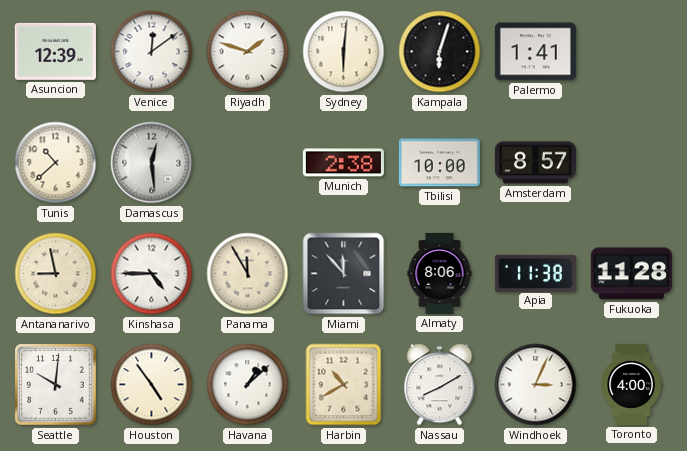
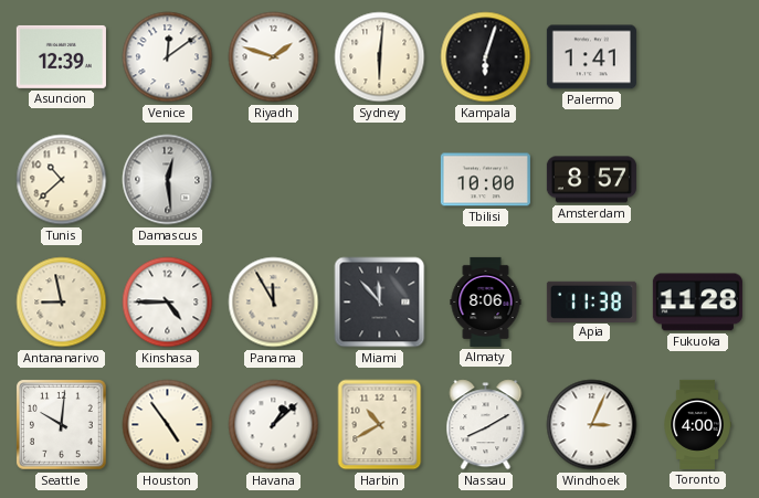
Munich: 2:38 -> none (343, 163)
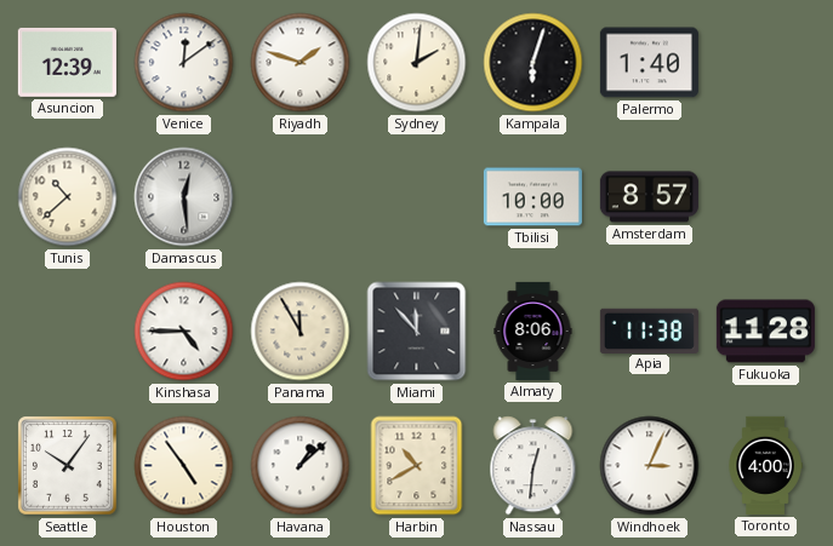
Sydney: 6:01 -> 2:01 (417, 63)
Palermo: 1:41 -> 1:40 (649, 63)
Antananarivo: 8:58 -> none (62, 303)
Seattle: 10:01 -> 10:06 (68, 466)
Nassau: 8:10 -> 12:31 (534, 466)
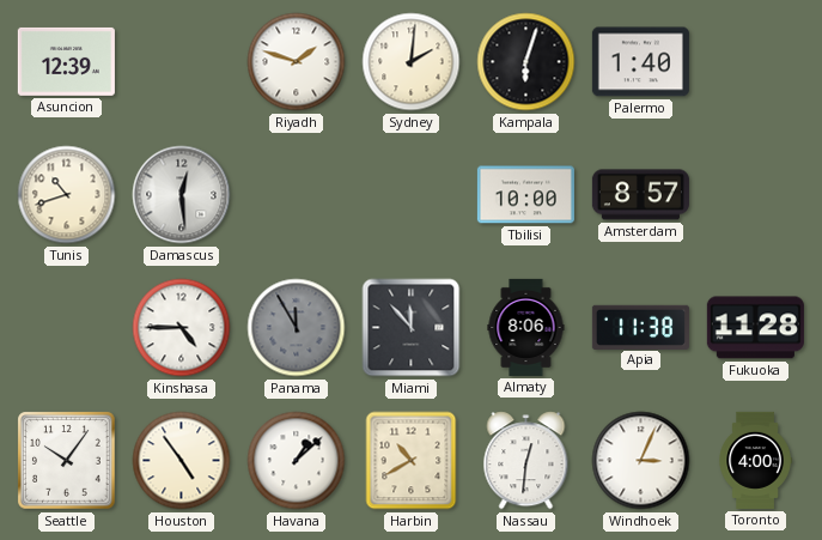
Venice: 12:09 -> none (184, 63)
Tunis: 10:38 -> 10:42 (67, 195)
Panama dial: cream -> grey (297, 328)
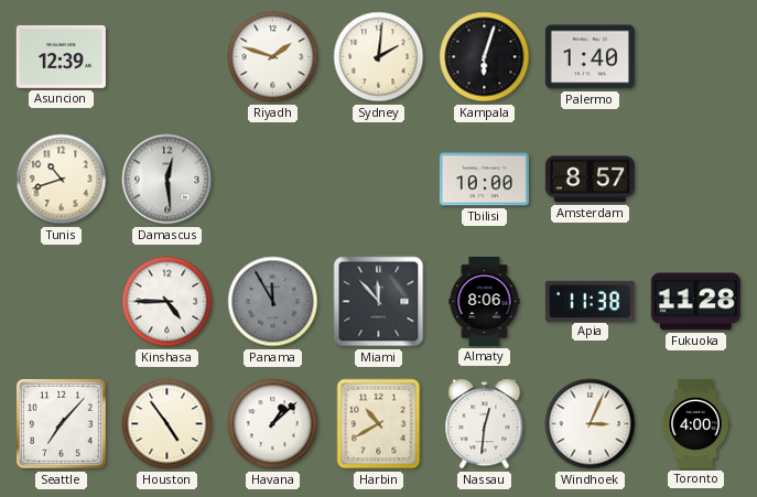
Seattle: 10:06 -> 7:07 (62, 424)
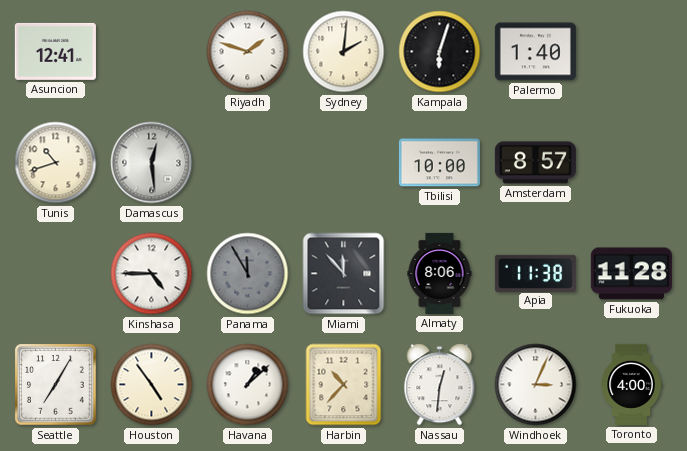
Asuncion: 12:39 -> 12:41 (55, 51)
Seattle: 7:07 -> 7:05 (56, 385)
Harbin: 10:40 -> 10:37 (344, 385)
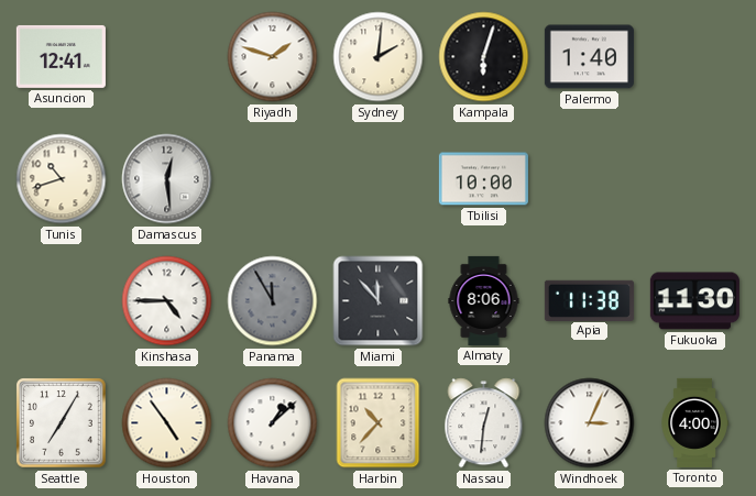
Amsterdam: 8:57 -> none (535, 163)
Fukuoka: 11:28 -> 11:30 (694, 301)
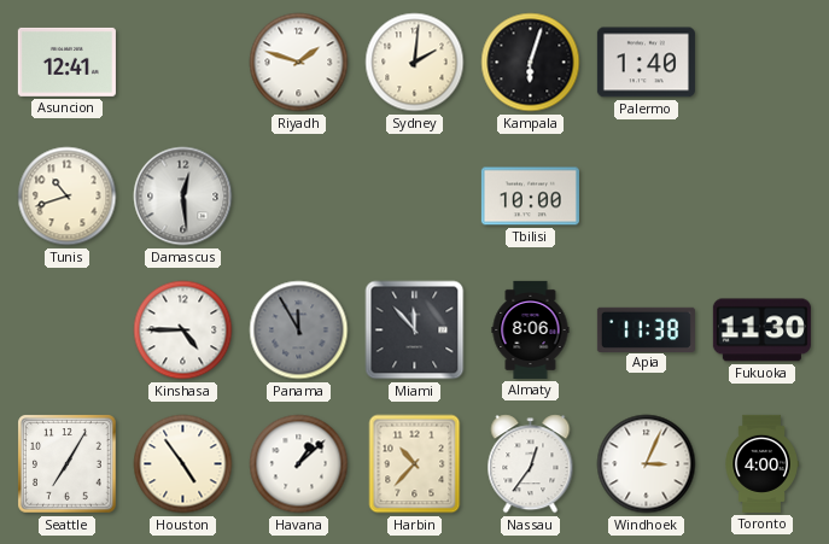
Nassau: 12:31 -> 12:36 (531, 464)
